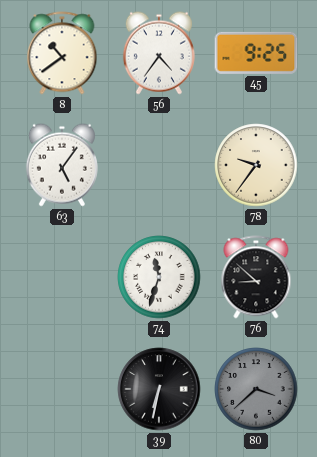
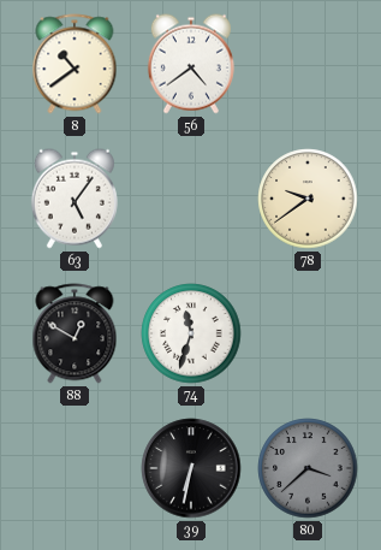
56: 4:36 -> 4:39 (191, 64)
45: 9:25 -> none (256, 53)
78: 9:36 -> 9:39 (308, 199)
88: none -> 12:50 (75, 333)
76: 8:52 -> none (256, 277)
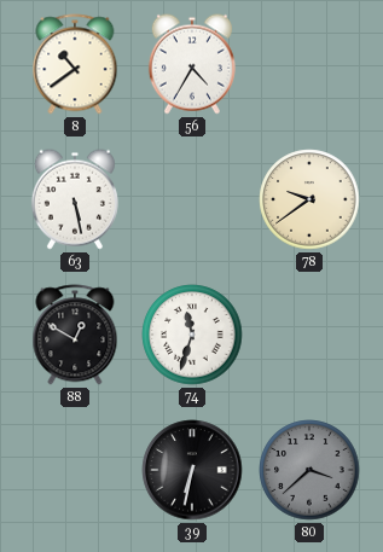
56: 4:39 -> 4:35 (192, 64)
63: 5:06 -> 5:28 (75, 199)
